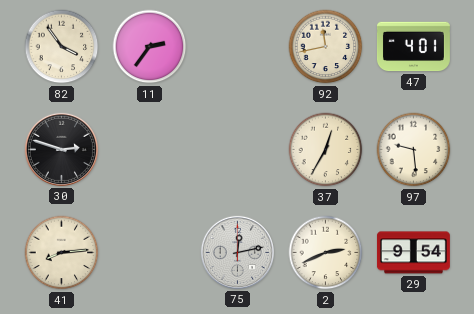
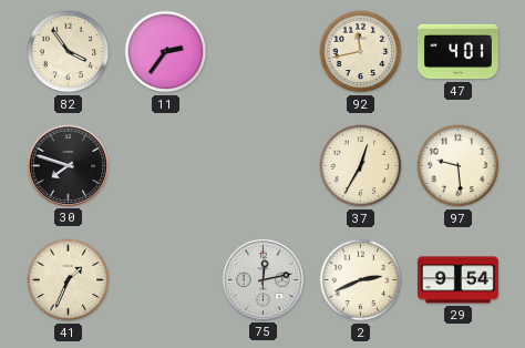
30: 2:48 -> 7:48 (68, 165)
41: 8:14 -> 1:34 (69, 280)
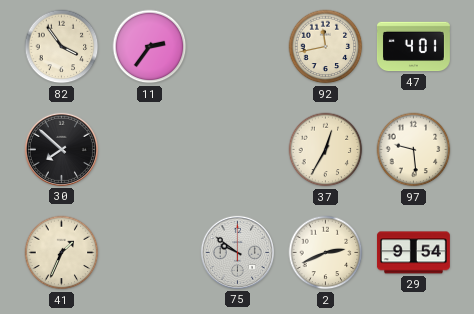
30: 7:48 -> 7:52 (61, 149)
75: 12:13 -> 9:51 (237, 252)
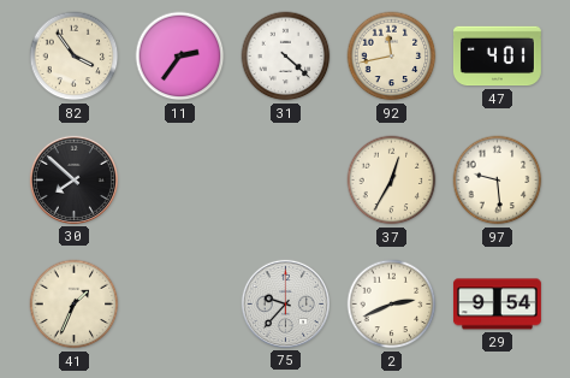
31: none -> 4:22 (286, 57)
75: 9:51 -> 9:37 (285, 303)
